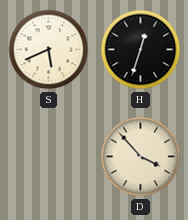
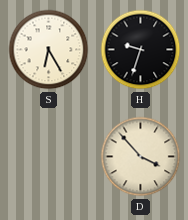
S: 5:41 -> 6:25 (49, 50)
H: 12:33 -> 9:33 (141, 50)
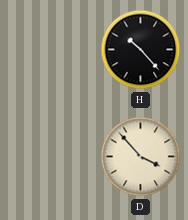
S: 6:25 -> none (49, 50)
H: 9:33 -> 10:23 (141, 50)
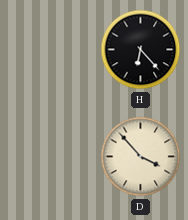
H: 10:23 -> 6:23 (141, 50)
